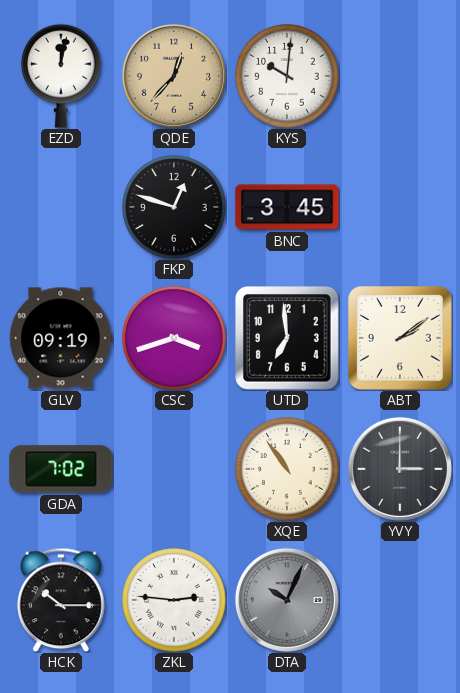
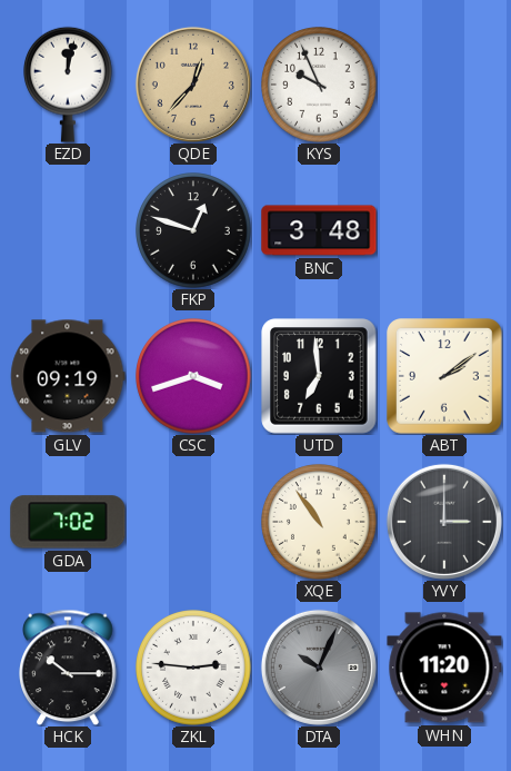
KYS: 10:01 -> 9:56 (319, 85)
BNC: 3:45 -> 3:48 (319, 230)
WHN: none -> 11:20 (444, 668)
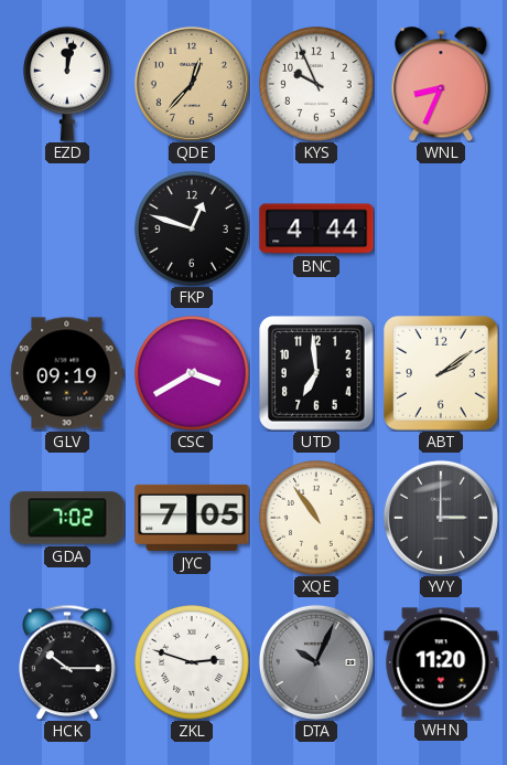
WNL: none -> 8:34 (441, 84)
BNC: 3:48 -> 4:44 (316, 229)
CSC: 3:42 -> 3:40 (192, 373)
JYC: none -> 7:05 (192, 518)
ZKL: 2:46 -> 2:48 (192, 662)
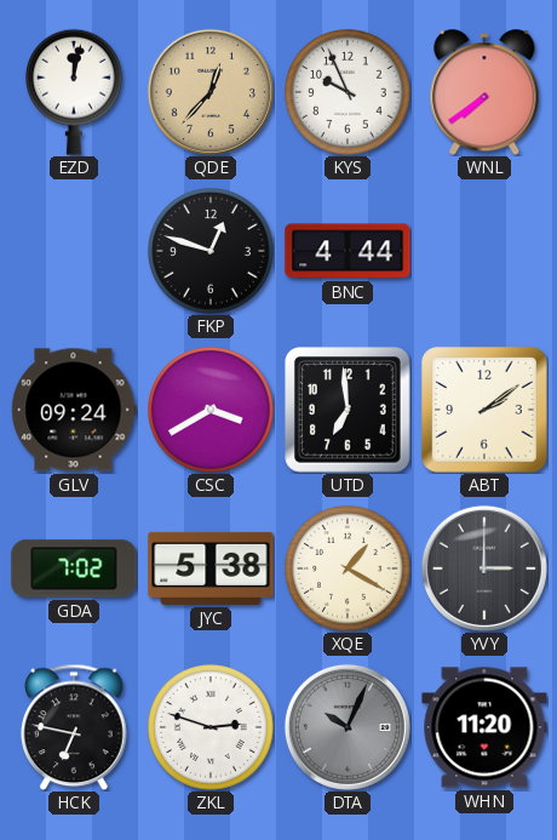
WNL: 8:34 -> 7:39 (484, 92)
GLV: 09:19 -> 09:24 (74, 410)
JYC: 7:05 -> 5:38 (211, 568)
XQE: 10:54 -> 1:20 (348, 568)
HCK: 10:15 -> 6:47 (74, 727)
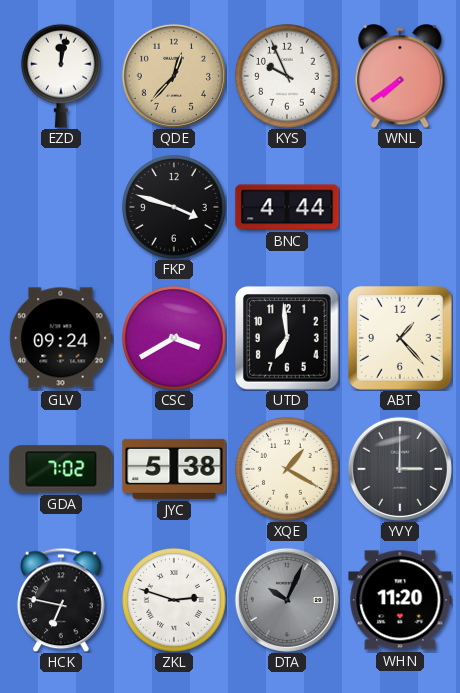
FKP: 12:48 -> 3:48 (174, 207)
ABT: 2:09 -> 1:23 (400, 338)
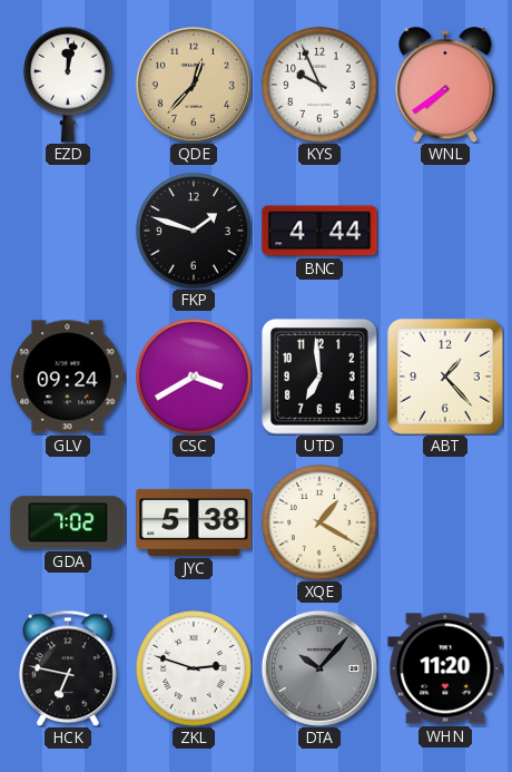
FKP: 3:48 -> 1:48 (194, 231)
YVY: 3:00 -> none (400, 469)
DTA: 10:04 -> 10:07 (319, 668)
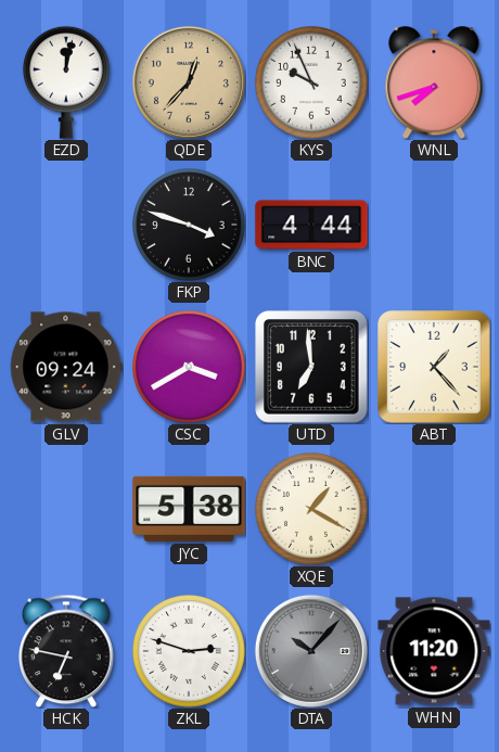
WNL: 7:39 -> 7:42 (434, 82)
FKP: 1:48 -> 3:48 (189, 225)
GDA: 7:02 -> none (68, 522)
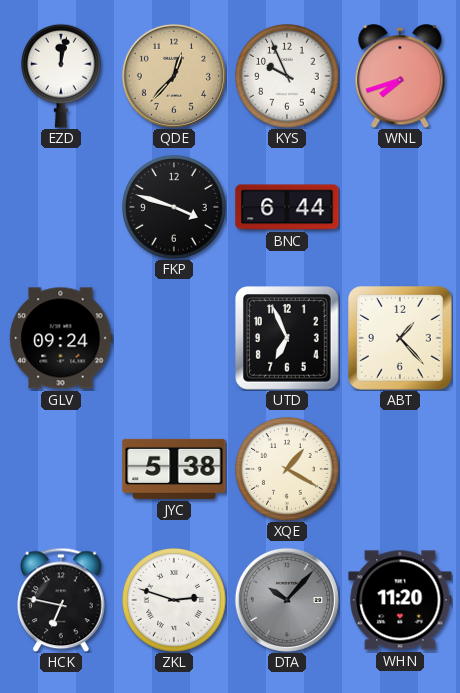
BNC: 4:44 -> 6:44 (287, 207)
CSC: 3:40 -> none (189, 367)
UTD: 6:59 -> 6:56 (287, 338)
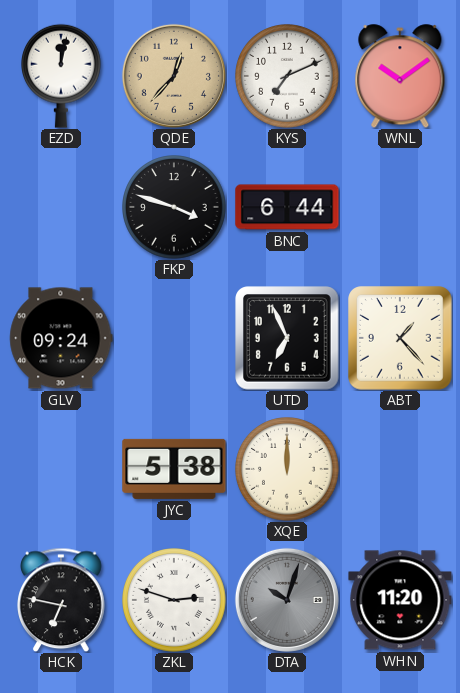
KYS: 9:56 -> 7:11 (287, 76)
WNL: 7:42 -> 10:09 (400, 76)
XQE: 1:20 -> 12:00 (287, 469)
DTA: 10:07 -> 10:03 (287, 600)
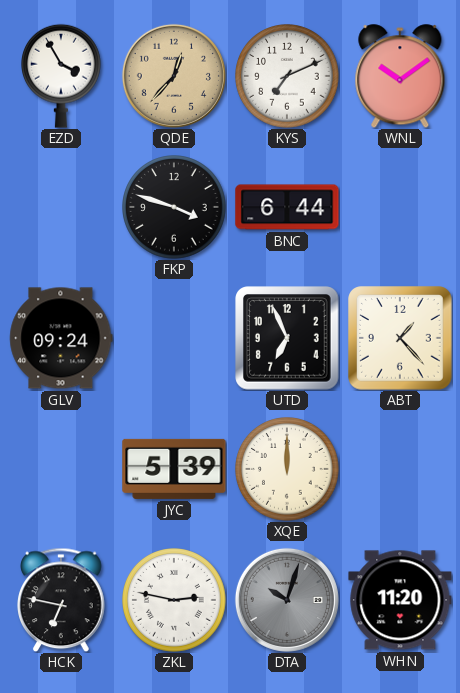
EZD: 12:02 -> 3:55 (62, 76)
JYC: 5:38 -> 5:39 (174, 469)
ZKL: 2:48 -> 2:47 (174, 600)
